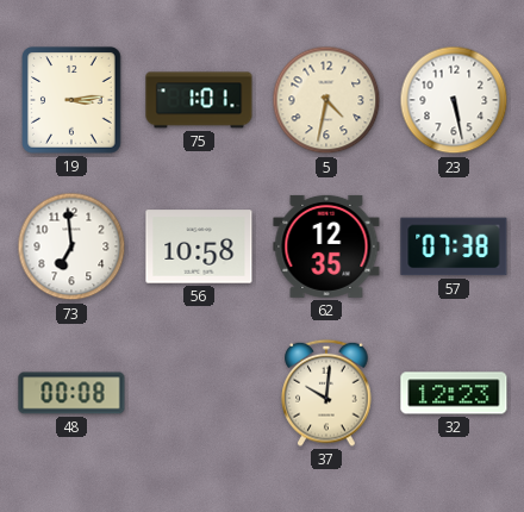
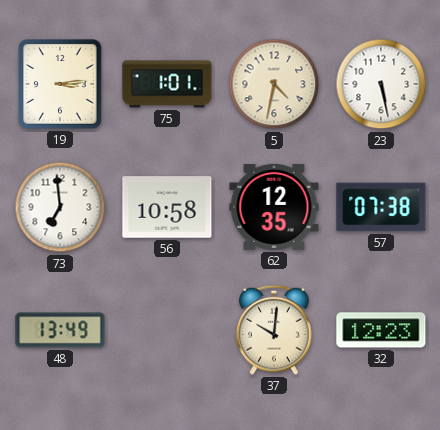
48: 00:08 -> 13:49 (60, 330)
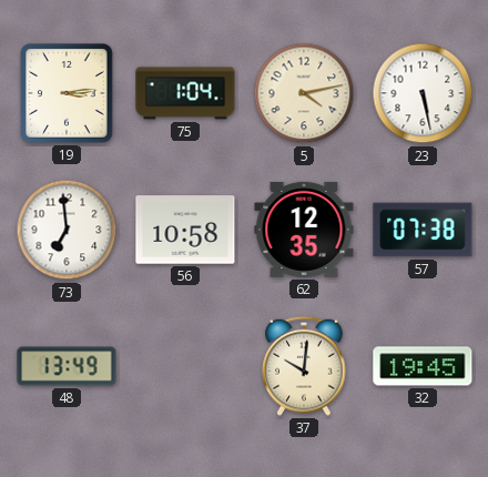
75: 1:01 -> 1:04 (185, 93)
5: 4:32 -> 4:13 (304, 93)
32: 12:23 -> 19:45 (423, 366)
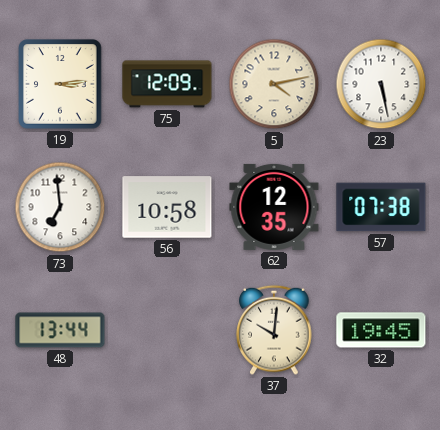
75: 1:04 -> 12:09 (167, 84)
48: 13:49 -> 13:44 (60, 330)
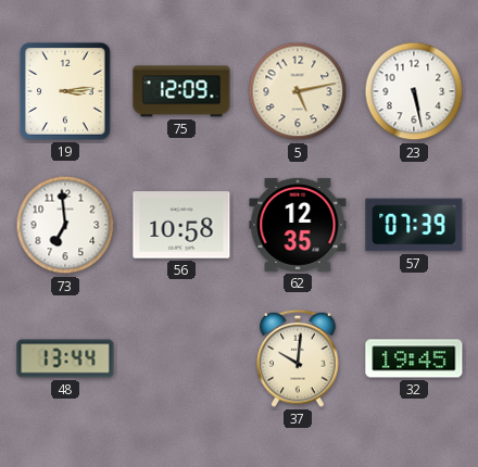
5: 4:13 -> 5:13 (298, 91)
57: 07:38 -> 07:39 (414, 225)
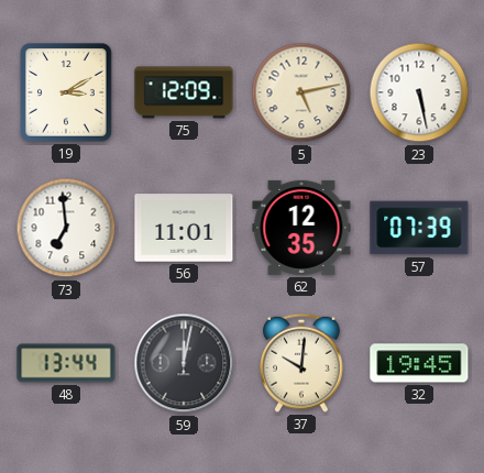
19: 3:14 -> 3:10 (66, 92)
56: 10:58 -> 11:01 (184, 228)
59: none -> 12:02 (184, 363)
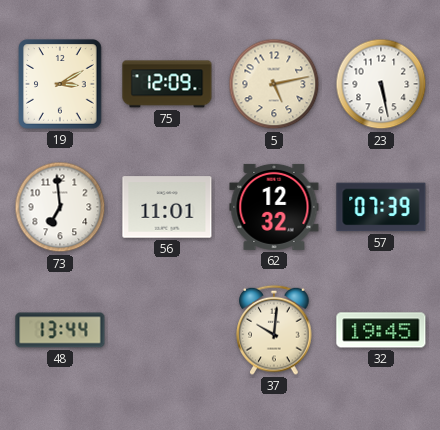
62: 12:35 -> 12:32 (274, 207)
59: 12:02 -> none (184, 363)
